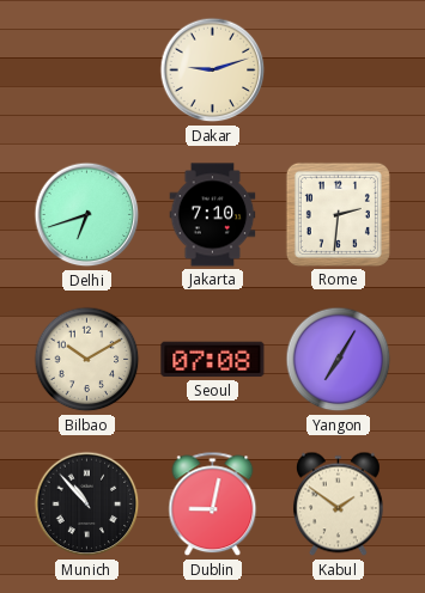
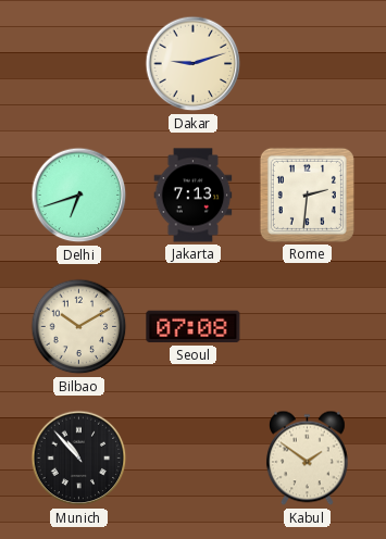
Jakarta: 7:10 -> 7:13 (194, 196)
Yangon: 7:05 -> none (339, 360)
Dublin: 9:02 -> none (213, 505)
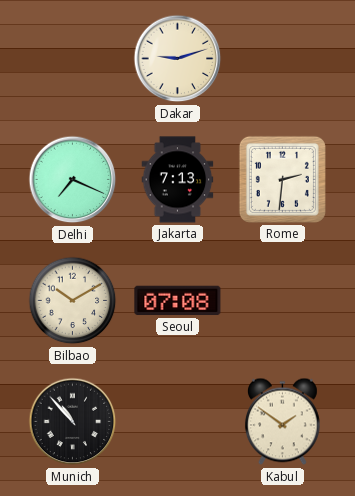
Delhi: 6:42 -> 7:19 (73, 180)
